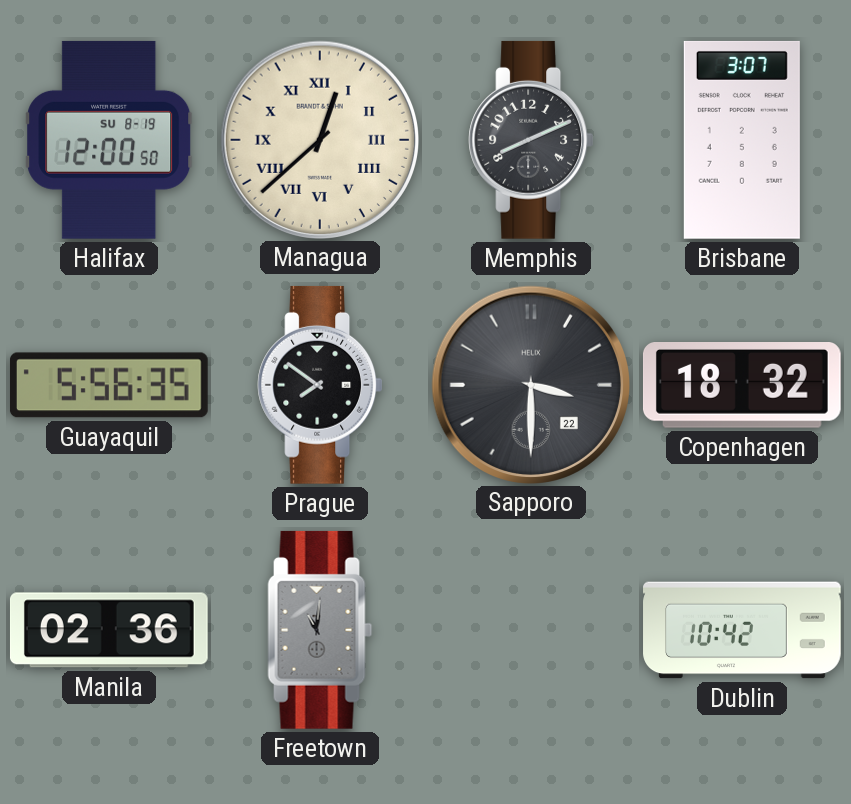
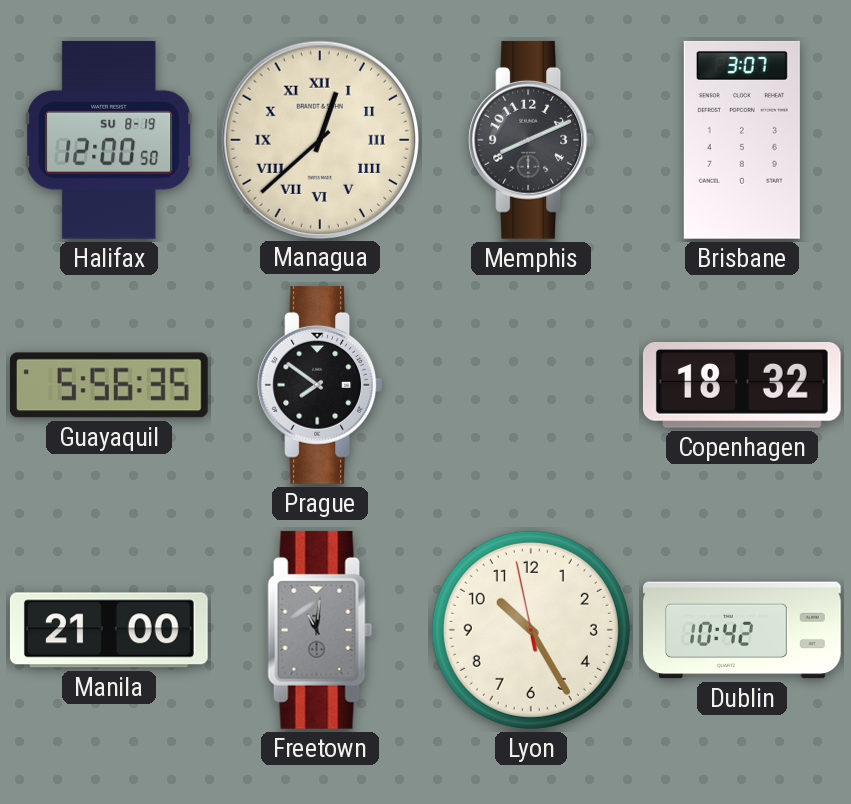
Sapporo: 3:30 -> none (530, 384)
Manila: 02:36 -> 21:00 (109, 630)
Lyon: none -> 10:24 (531, 630)
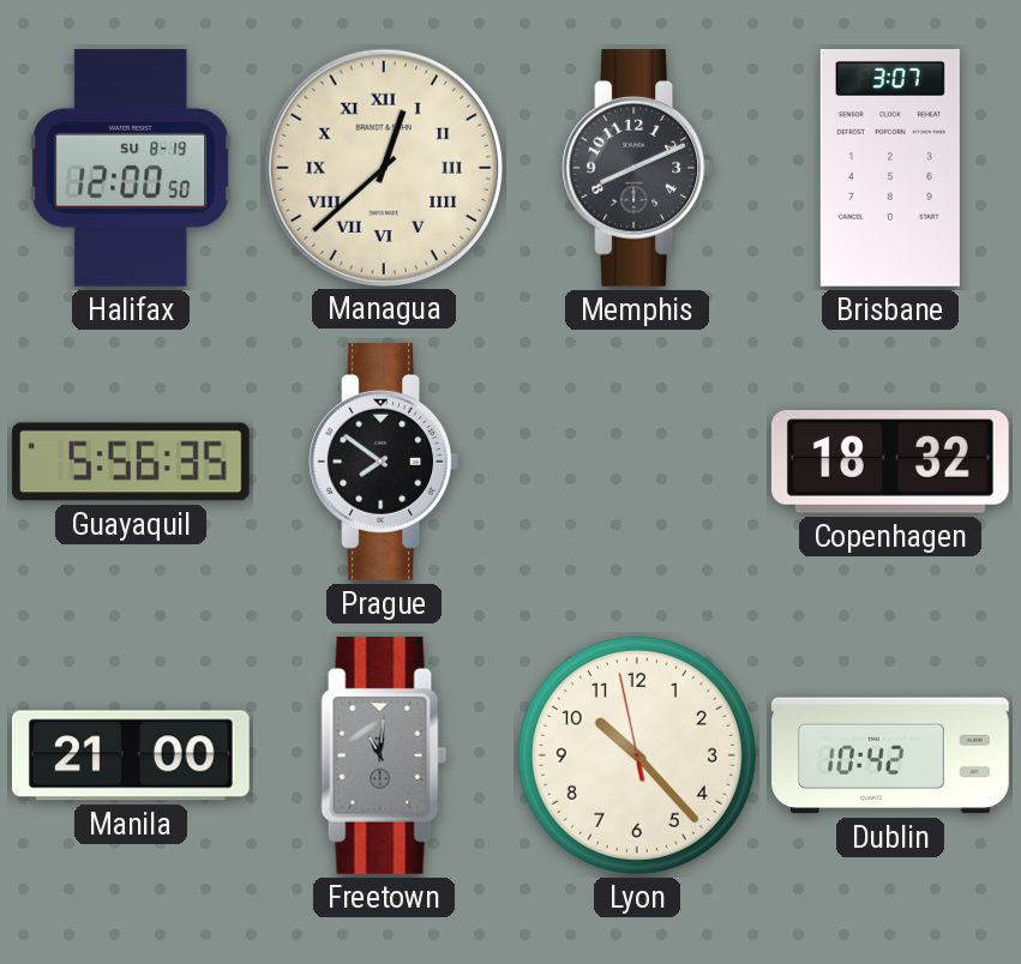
Lyon: 10:24 -> 10:22 (637, 755)
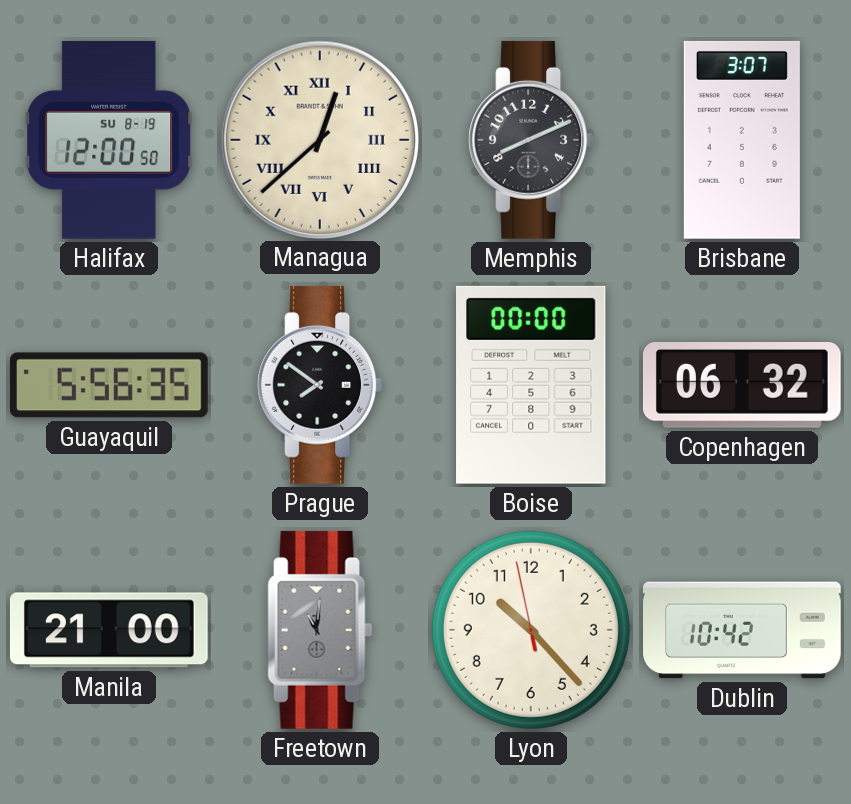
Boise: none -> 00:00 (532, 385)
Copenhagen: 18:32 -> 06:32 (742, 386)
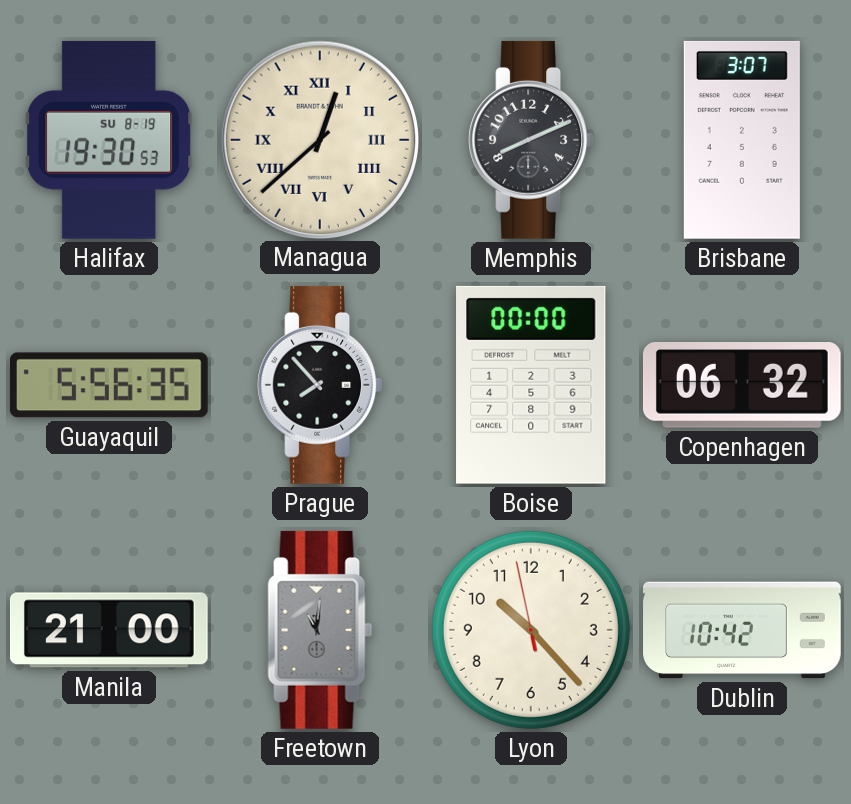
Halifax: 12:00 -> 19:30 (109, 140)
Prague: 7:51 -> 7:53 (319, 385)
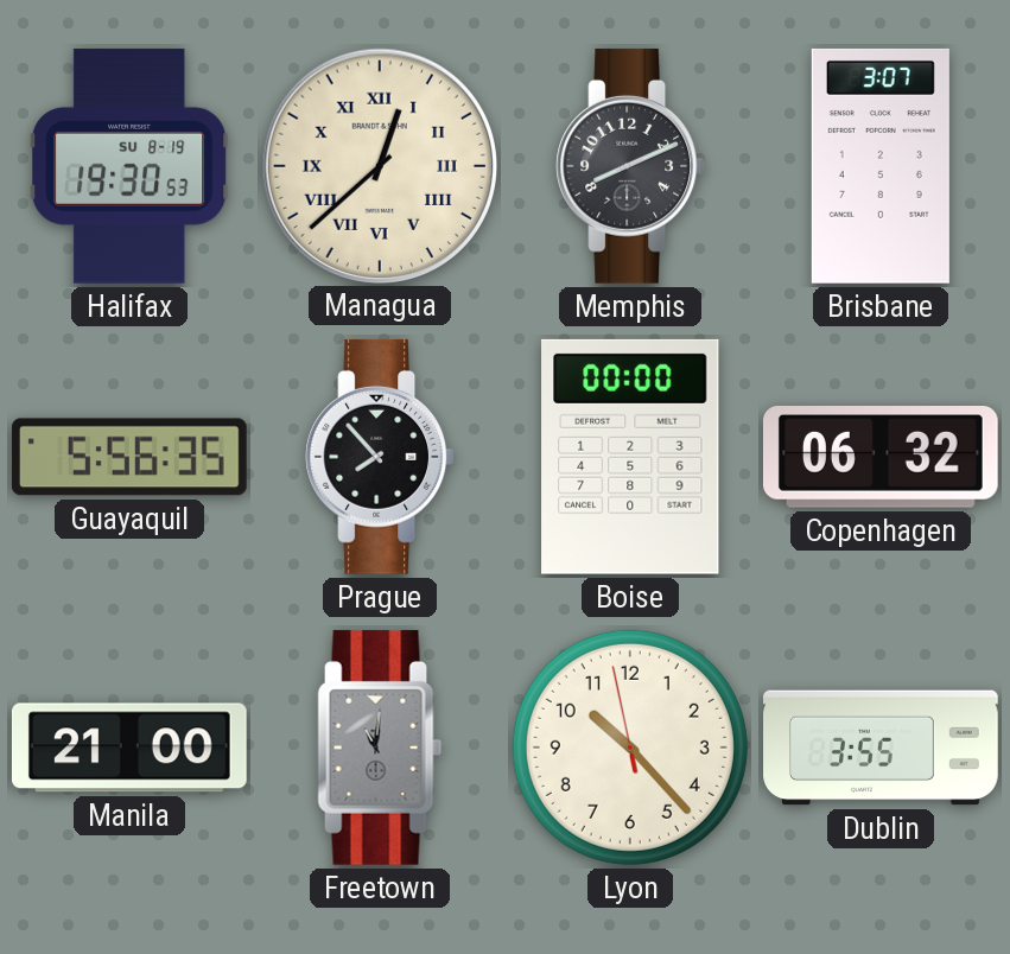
Dublin: 10:42 -> 3:55 (881, 748)
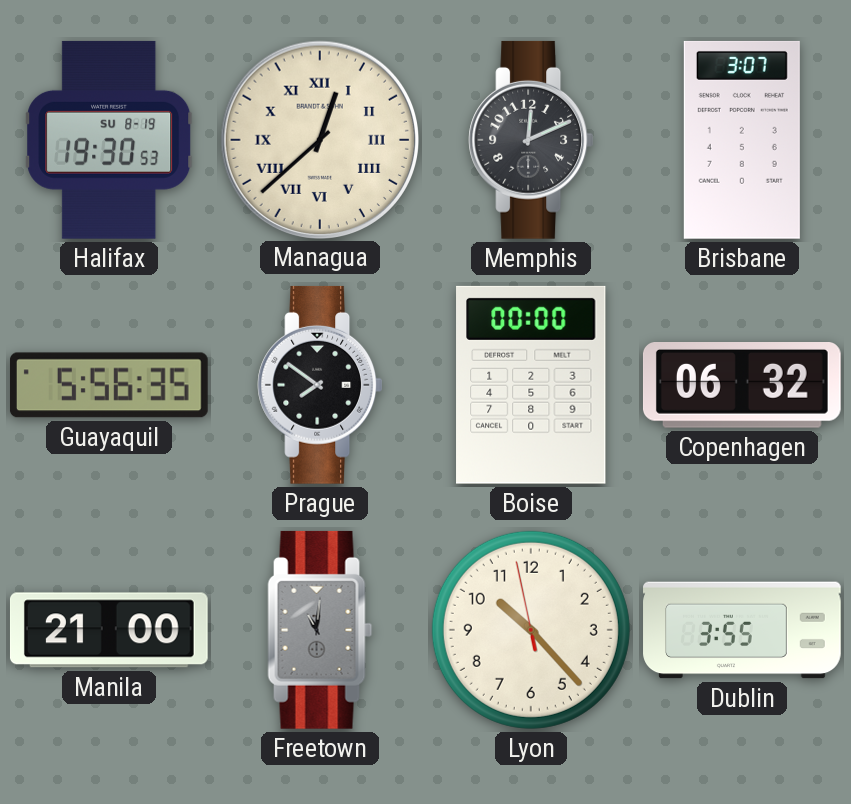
Memphis: 8:11 -> 12:11 (530, 140)
Prague: 7:53 -> 7:51 (319, 385)
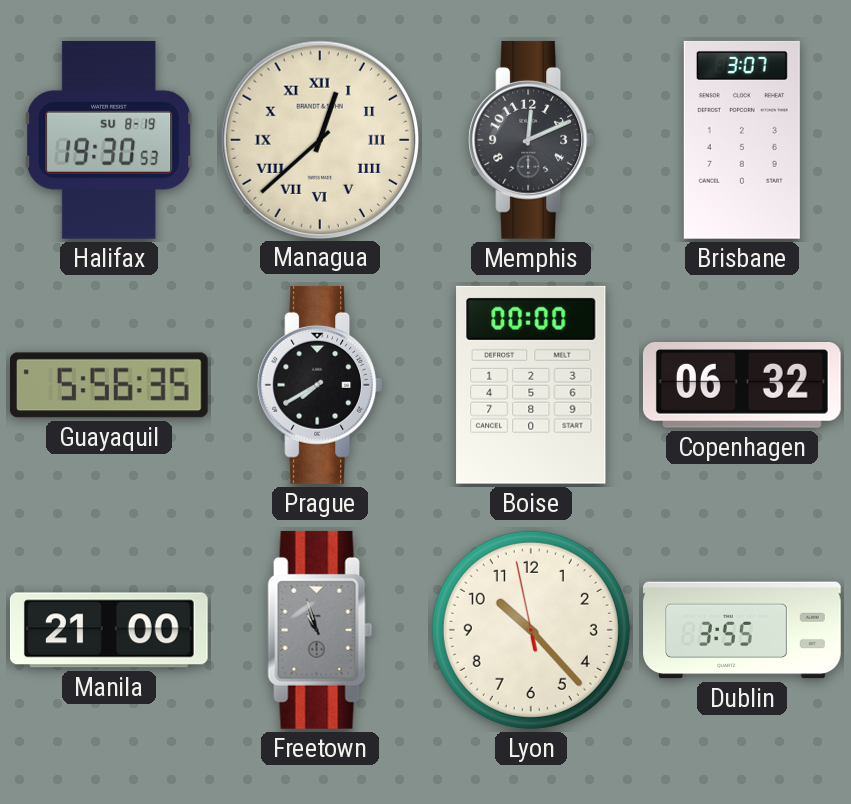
Prague: 7:51 -> 7:40 (319, 385)
Freetown: 11:01 -> 10:57 (320, 630)
